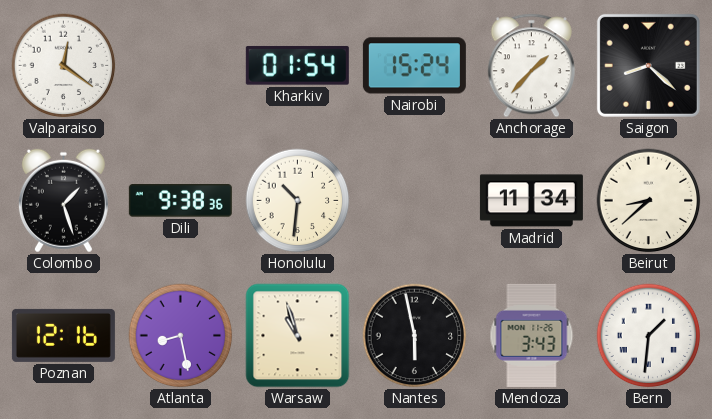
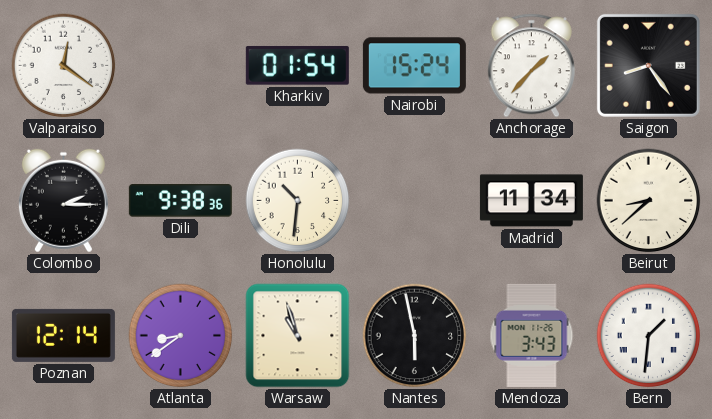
Saigon: 8:22 -> 8:24 (648, 65)
Colombo: 1:27 -> 2:15 (63, 201)
Poznan: 12:16 -> 12:14 (63, 335)
Atlanta: 8:28 -> 8:39 (181, 336)
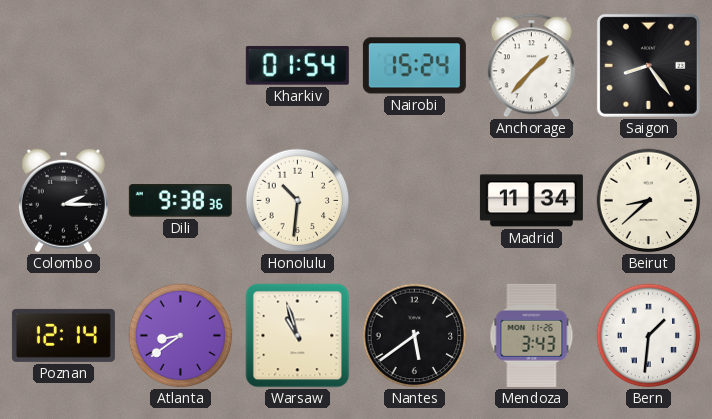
Valparaiso: 12:21 -> none (64, 66)
Nantes: 5:58 -> 5:39 (415, 336)
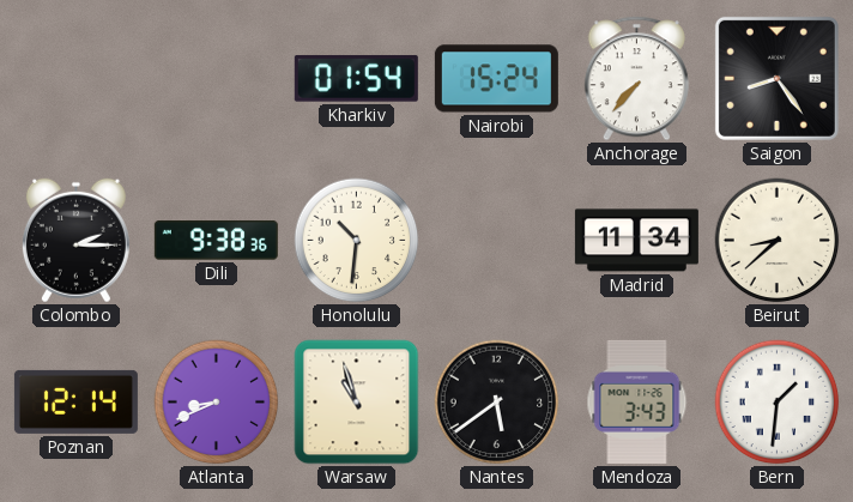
Anchorage: 1:37 -> 7:37 (636, 79)
Atlanta: 8:39 -> 8:41 (217, 403)
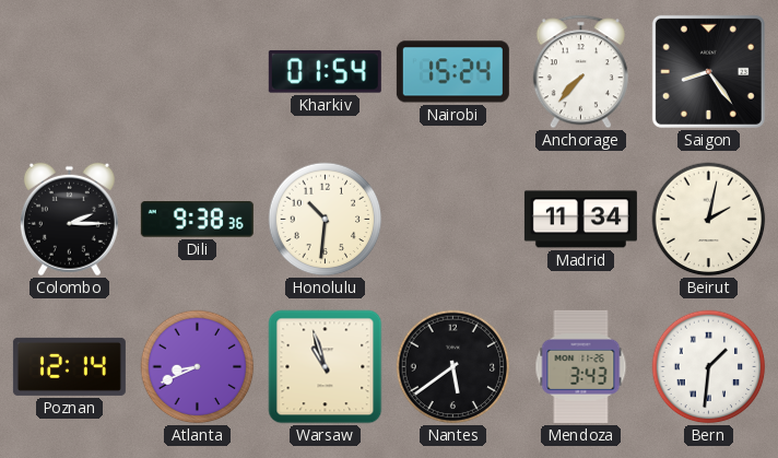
Beirut: 8:38 -> 2:02 (709, 220)
